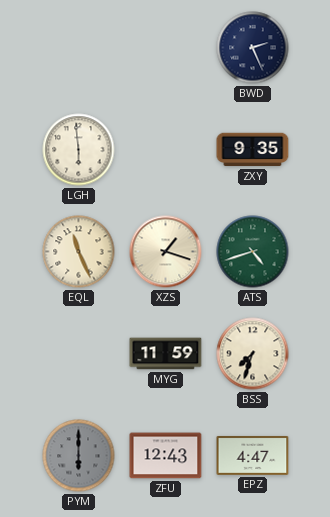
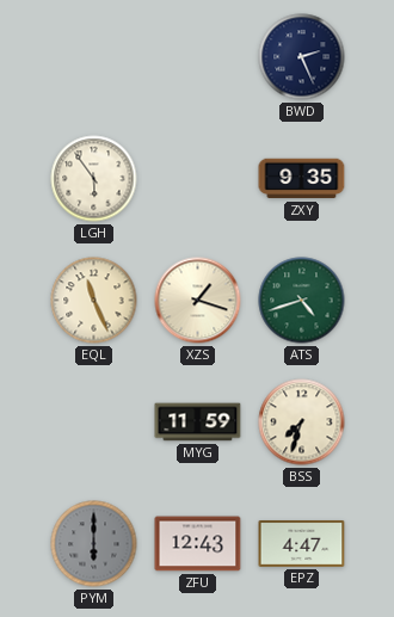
LGH: 5:59 -> 5:54 (94, 179)
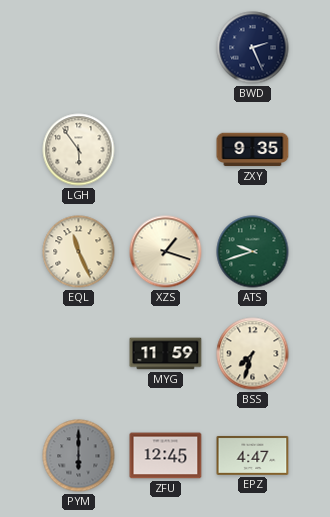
ATS: 4:42 -> 9:42 (253, 252)
ZFU: 12:43 -> 12:45 (166, 456)
